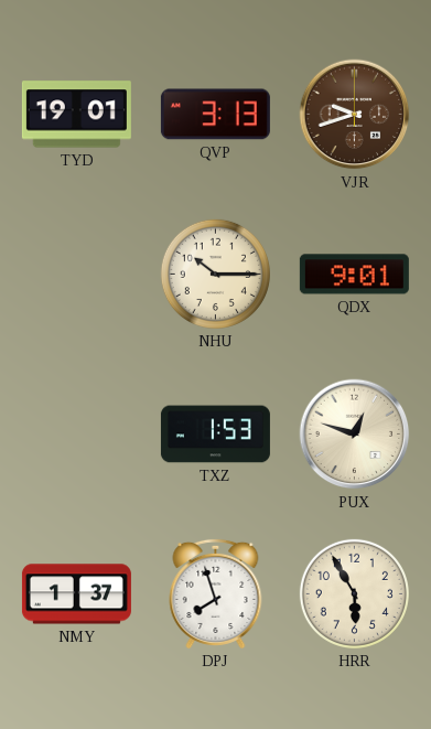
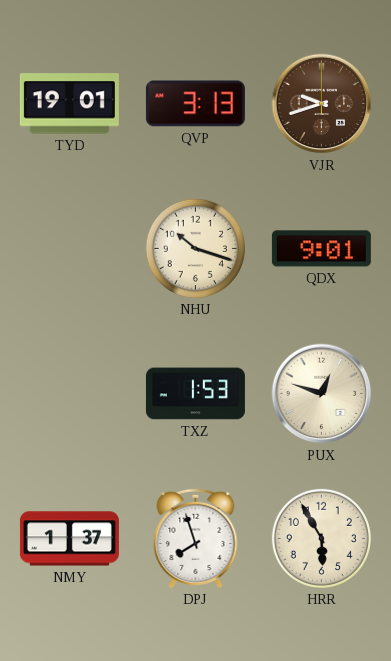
NHU: 10:15 -> 10:18 (195, 248)
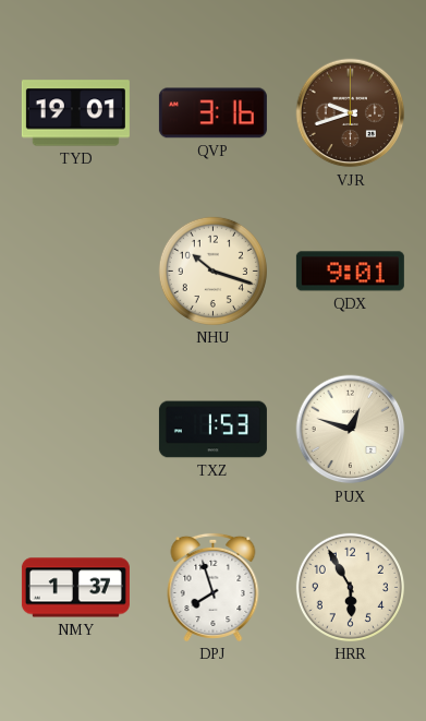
QVP: 3:13 -> 3:16 (212, 113)
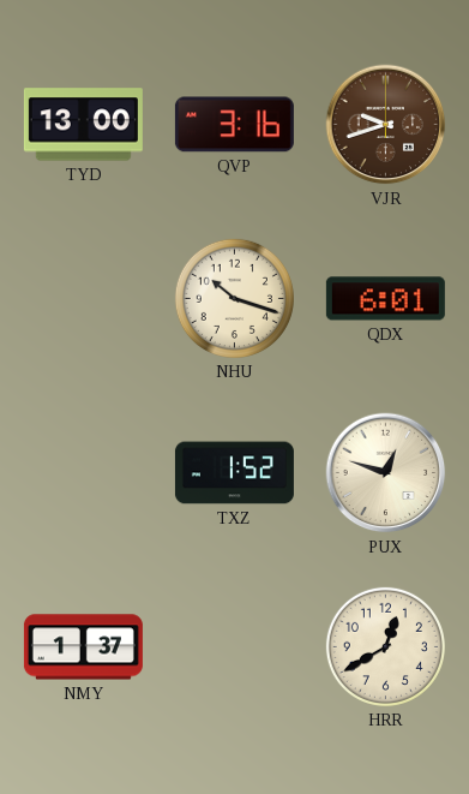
TYD: 19:01 -> 13:00 (83, 125)
QDX: 9:01 -> 6:01 (385, 299)
TXZ: 1:53 -> 1:52 (234, 473)
DPJ: 7:57 -> none (214, 587)
HRR: 5:55 -> 12:40 (385, 646)
